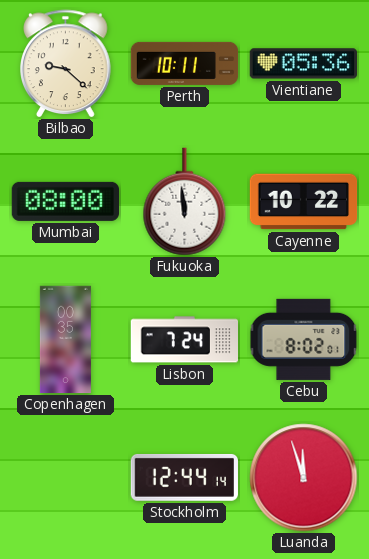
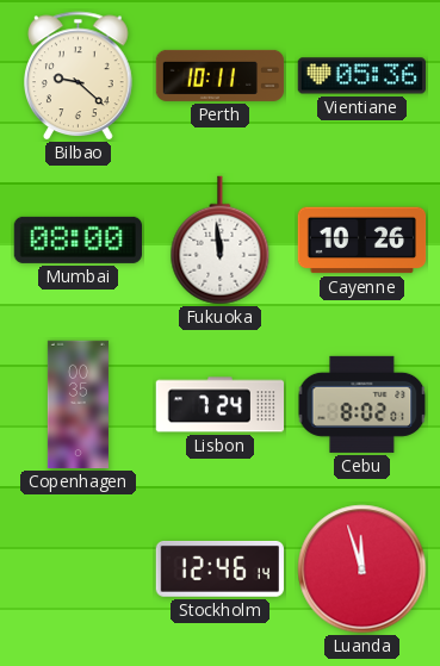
Cayenne: 10:22 -> 10:26 (362, 241)
Stockholm: 12:44 -> 12:46 (219, 568)
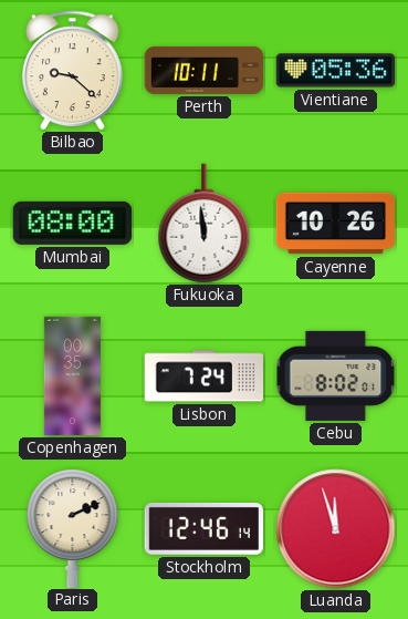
Paris: none -> 2:11 (73, 528)
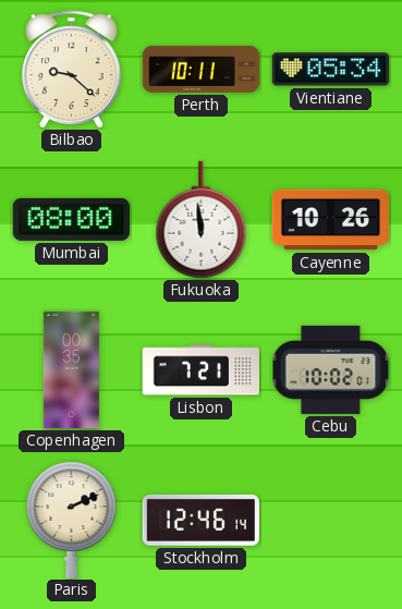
Vientiane: 05:36 -> 05:34 (330, 70)
Lisbon: 7:24 -> 7:21 (200, 370)
Cebu: 8:02 -> 10:02 (331, 369)
Luanda: 11:57 -> none (336, 529)
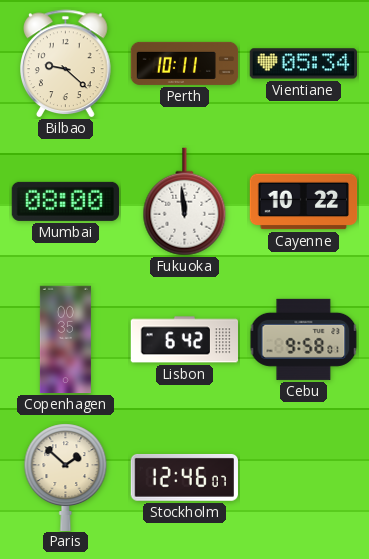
Cayenne: 10:26 -> 10:22 (304, 202)
Lisbon: 7:21 -> 6:42 (184, 340)
Cebu: 10:02 -> 9:58 (304, 339)
Paris: 2:11 -> 1:52 (66, 477)
Stockholm: 12:46:14 -> 12:46:07 (184, 477)
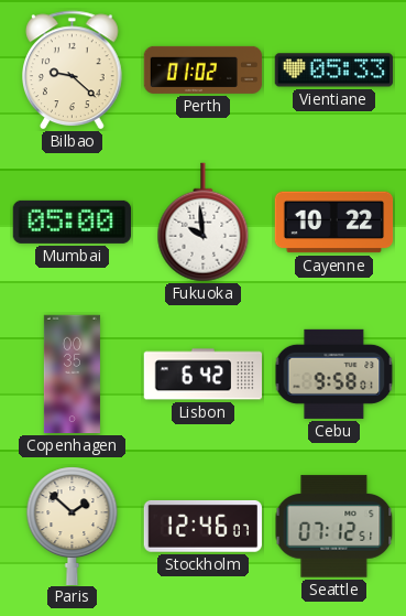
Perth: 10:11 -> 01:02 (204, 69)
Vientiane: 05:34 -> 05:33 (333, 71)
Mumbai: 08:00 -> 05:00 (72, 221)
Fukuoka: 11:59 -> 9:59 (204, 223)
Seattle: none -> 07:12 (334, 527)
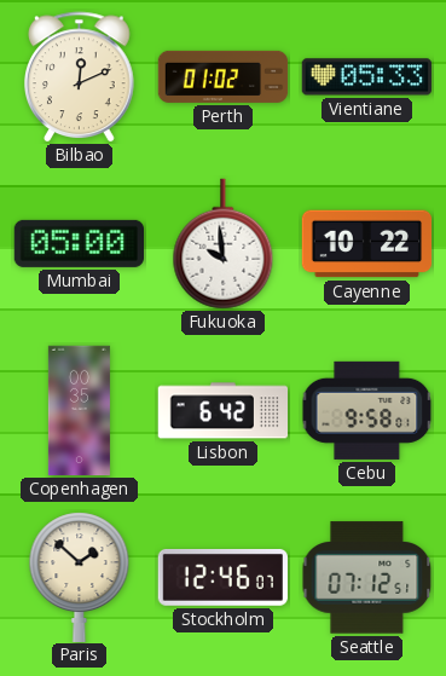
Bilbao: 9:22 -> 12:11 (80, 77)
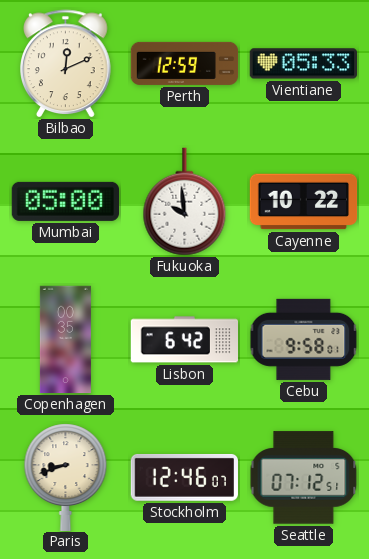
Perth: 01:02 -> 12:59 (185, 63)
Paris: 1:52 -> 8:42 (66, 477)
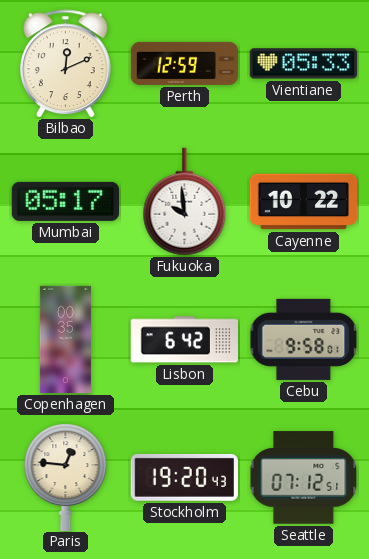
Mumbai: 05:00 -> 05:17 (65, 201)
Paris: 8:42 -> 12:46 (66, 477)
Stockholm: 12:46 -> 19:20 (184, 477)
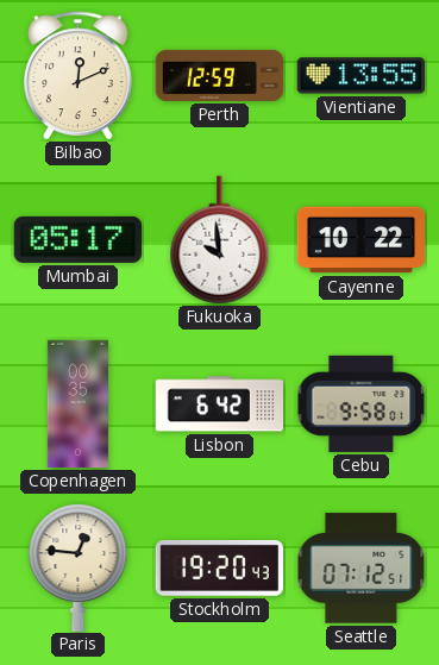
Vientiane: 05:33 -> 13:55 (360, 76)
